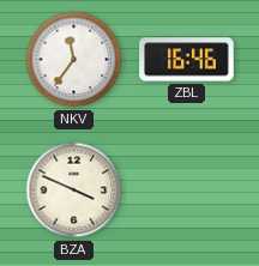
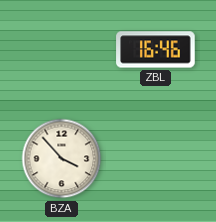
NKV: 11:36 -> none (74, 60)
BZA: 3:49 -> 3:53 (62, 159)
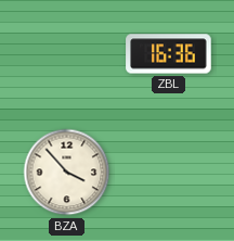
ZBL: 16:46 -> 16:36 (169, 54)
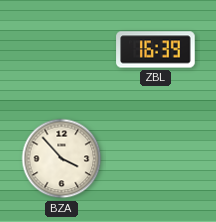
ZBL: 16:36 -> 16:39 (156, 50)
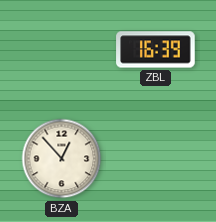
BZA: 3:53 -> 12:53 (62, 159)
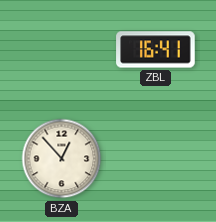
ZBL: 16:39 -> 16:41 (156, 50)
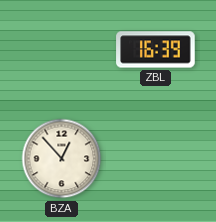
ZBL: 16:41 -> 16:39 (156, 50)
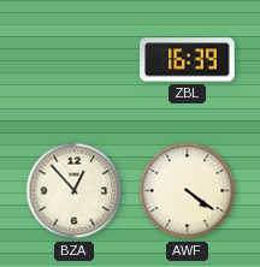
AWF: none -> 4:21 (188, 191)
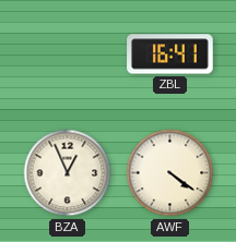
ZBL: 16:39 -> 16:41 (170, 55)
BZA: 12:53 -> 12:56 (68, 173)
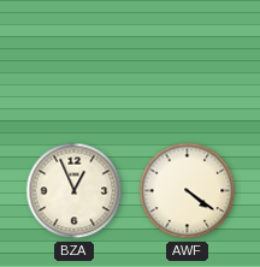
ZBL: 16:41 -> none (170, 55)
